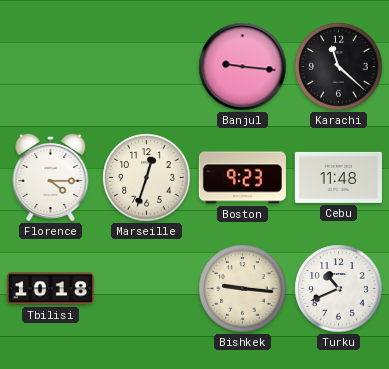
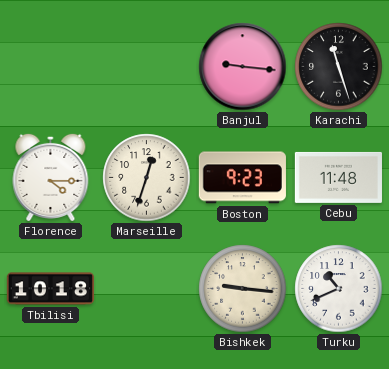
Karachi: 11:22 -> 11:27 (339, 67)
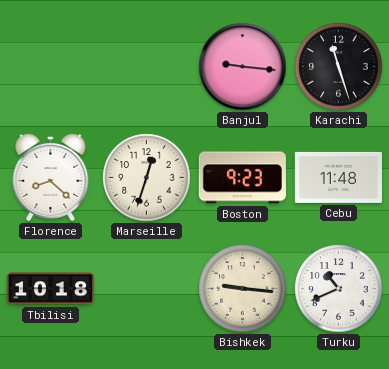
Florence: 4:15 -> 8:22 (51, 177)
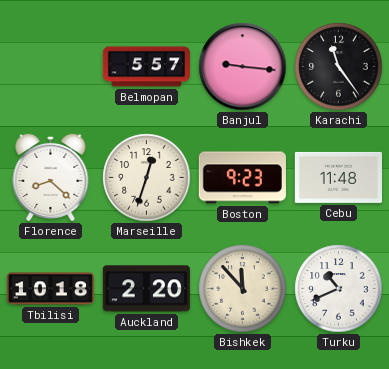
Belmopan: none -> 5:57 (146, 67)
Karachi: 11:27 -> 11:24 (339, 67)
Auckland: none -> 2:20 (146, 289)
Bishkek: 9:16 -> 11:53 (243, 289)
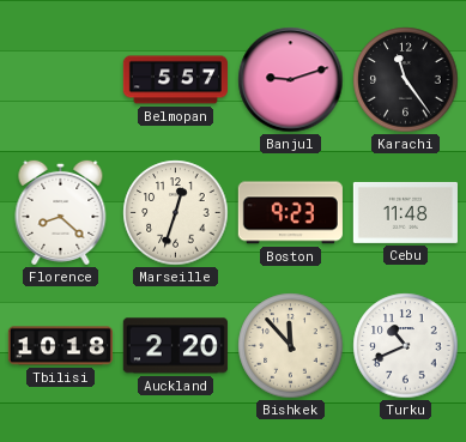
Banjul: 9:16 -> 9:12 (291, 80)
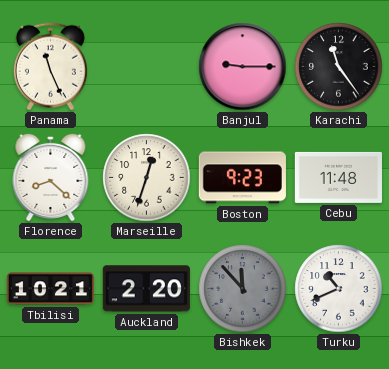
Panama: none -> 11:26 (50, 67)
Belmopan: 5:57 -> none (175, 80)
Banjul: 9:12 -> 9:15 (243, 67)
Tbilisi: 10:18 -> 10:21 (50, 289)
Bishkek dial: cream -> grey (243, 289)
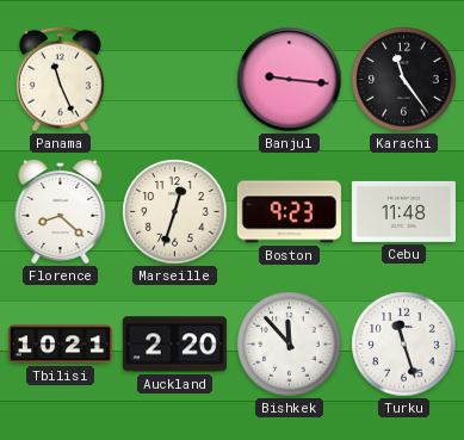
Banjul: 9:15 -> 9:16 (290, 80)
Bishkek dial: grey -> white (290, 345)
Turku: 10:41 -> 11:27 (404, 345)
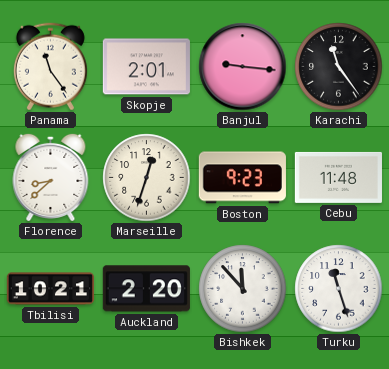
Panama: 11:26 -> 11:24 (50, 67)
Skopje: none -> 2:01 (146, 67)
Florence: 8:22 -> 8:38 (51, 177)
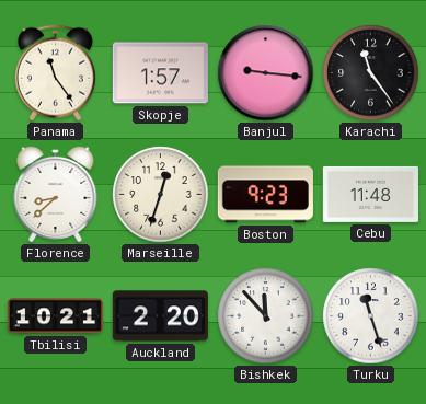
Skopje: 2:01 -> 1:57 (160, 73)
